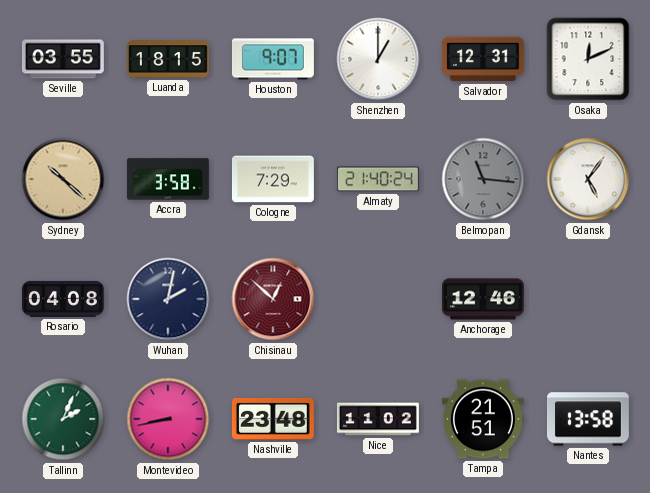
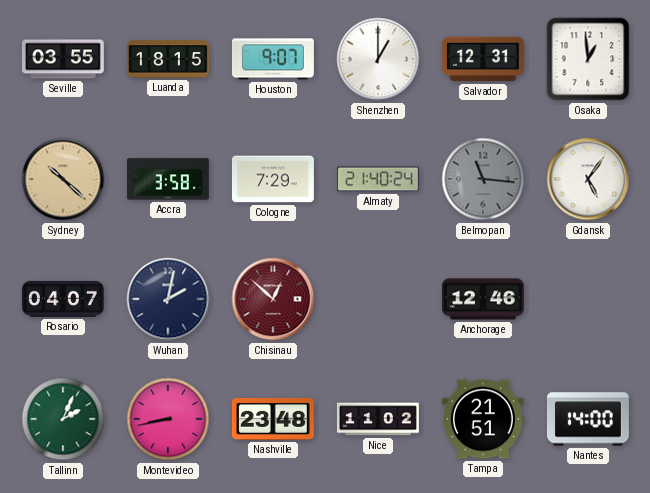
Osaka: 12:11 -> 12:59 (588, 59)
Rosario: 04:08 -> 04:07 (63, 299)
Nantes: 13:58 -> 14:00 (588, 419)
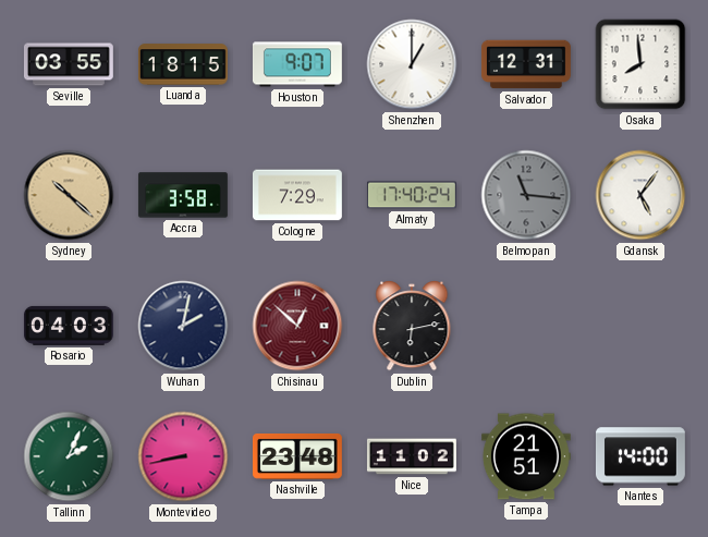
Osaka: 12:59 -> 7:59 (640, 64)
Almaty: 21:40 -> 17:40 (412, 195)
Rosario: 04:07 -> 04:03 (69, 326)
Dublin: none -> 6:13 (412, 326)
Anchorage: 12:46 -> none (483, 299)
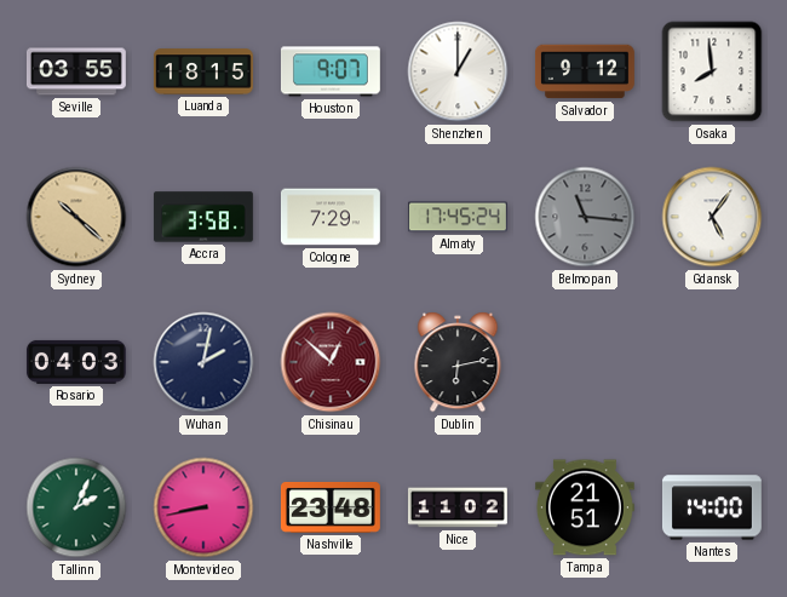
Salvador: 12:31 -> 9:12 (585, 71)
Almaty: 17:40 -> 17:45 (458, 217)
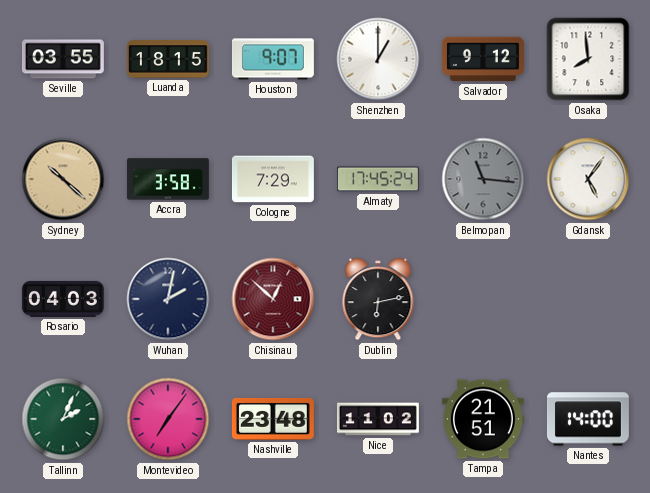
Montevideo: 8:43 -> 7:06 (168, 419)
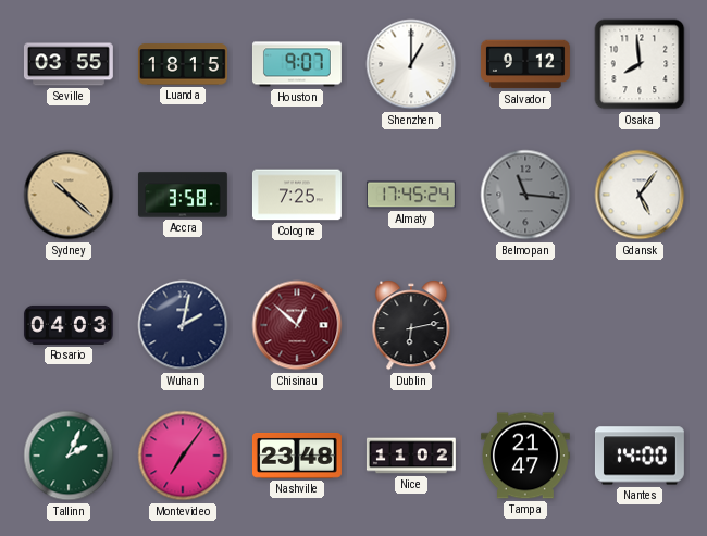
Cologne: 7:29 -> 7:25 (297, 195)
Tampa: 21:51 -> 21:47 (525, 456)
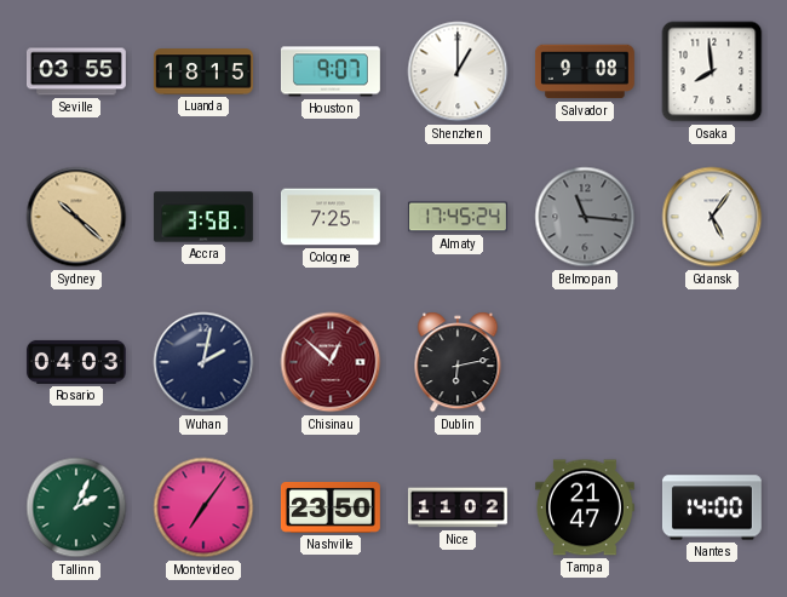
Salvador: 9:12 -> 9:08 (585, 71)
Nashville: 23:48 -> 23:50 (331, 507)
